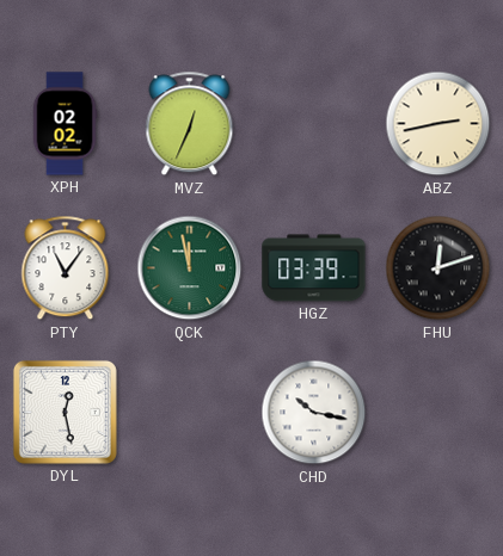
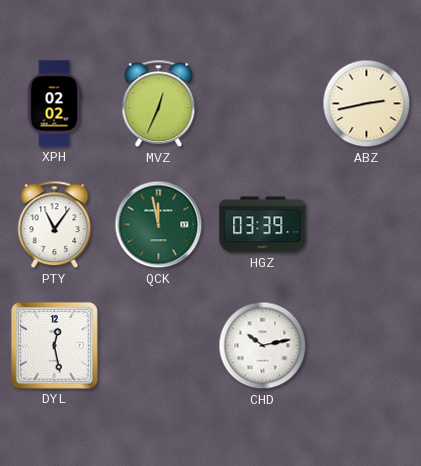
FHU: 12:12 -> none (438, 268)
CHD: 10:17 -> 10:13 (263, 346)
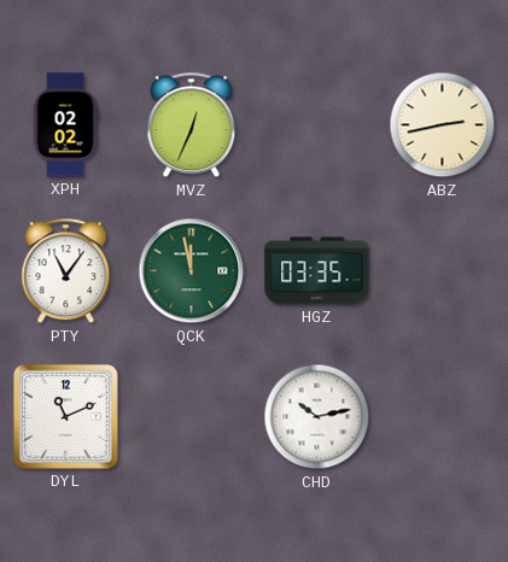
HGZ: 03:39 -> 03:35 (317, 271)
DYL: 12:28 -> 11:11 (65, 416)
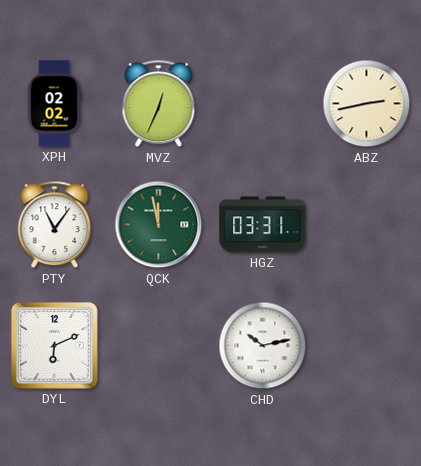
HGZ: 03:35 -> 03:31 (263, 225)
DYL: 11:11 -> 6:11 (54, 345)
